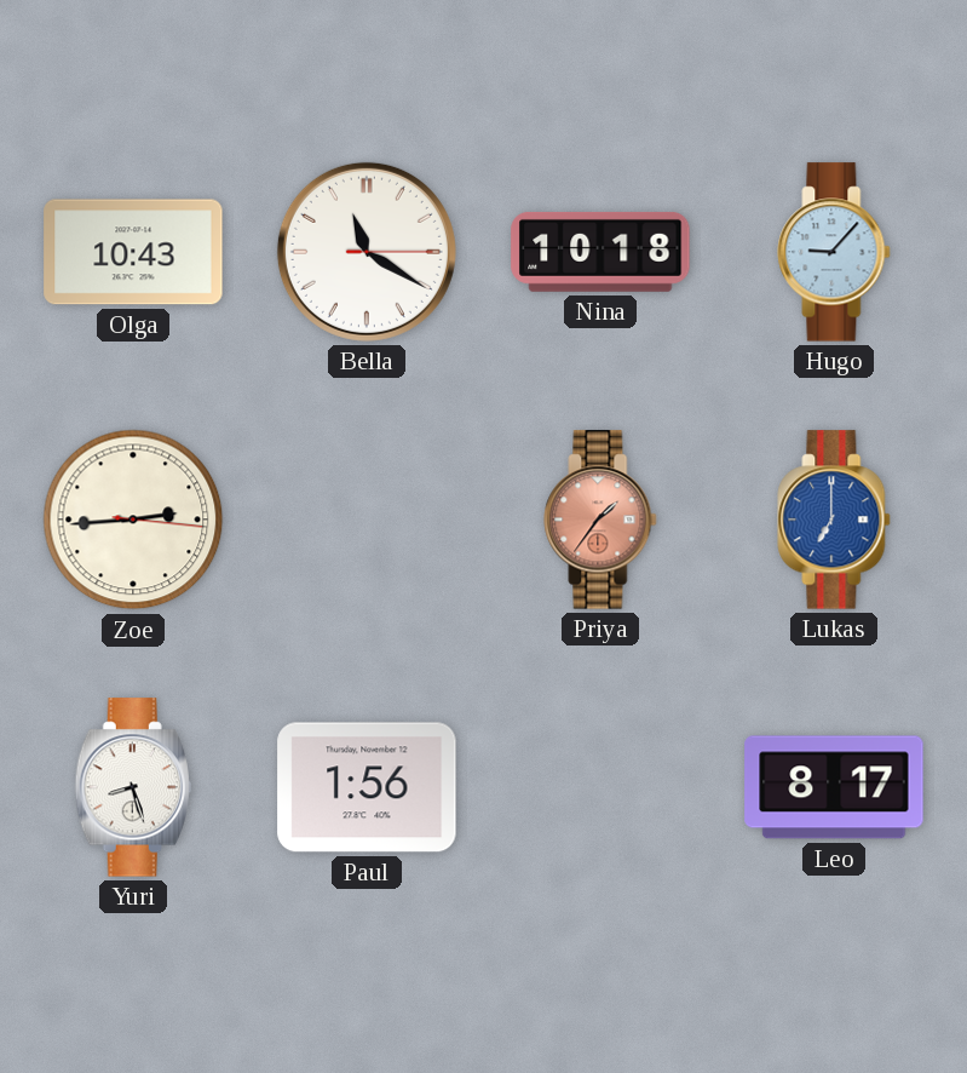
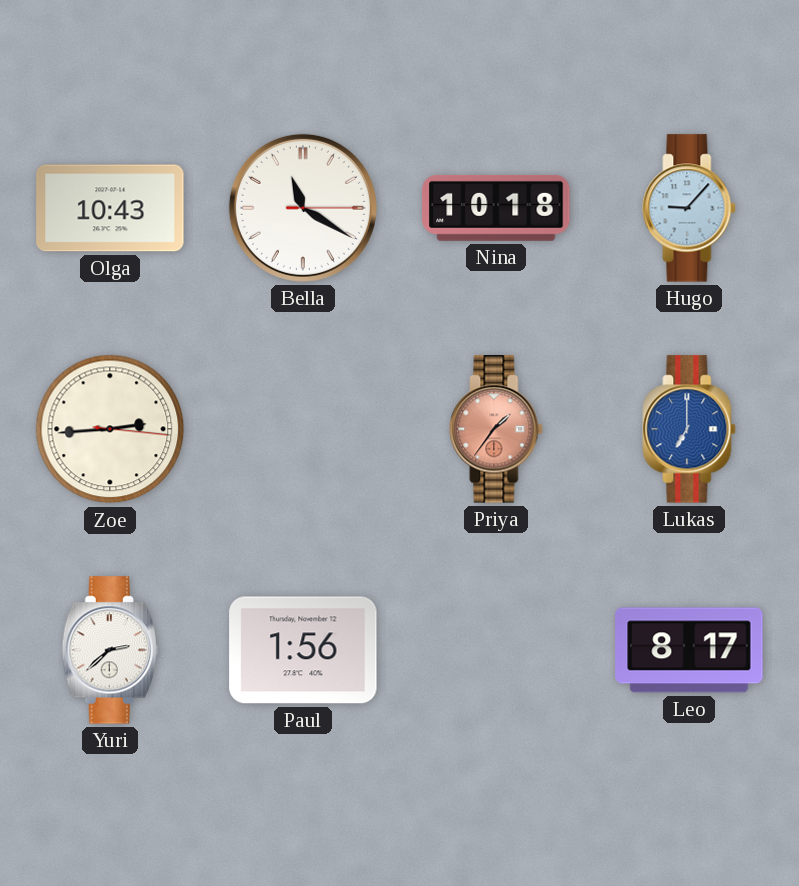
Yuri: 8:27 -> 2:38 (110, 650)
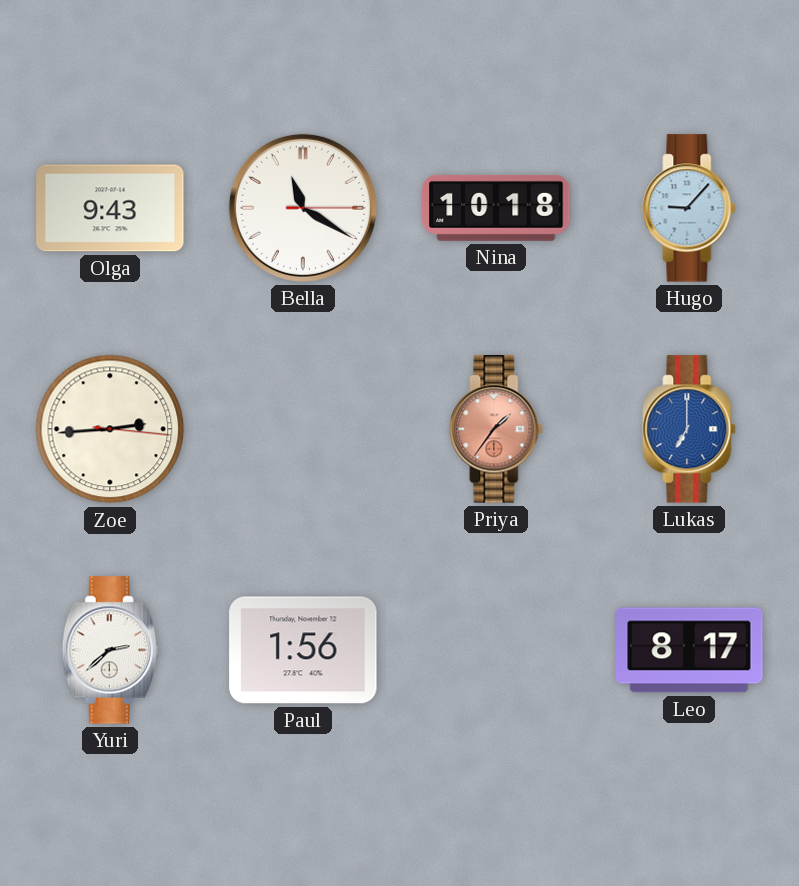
Olga: 10:43 -> 9:43 (110, 208)
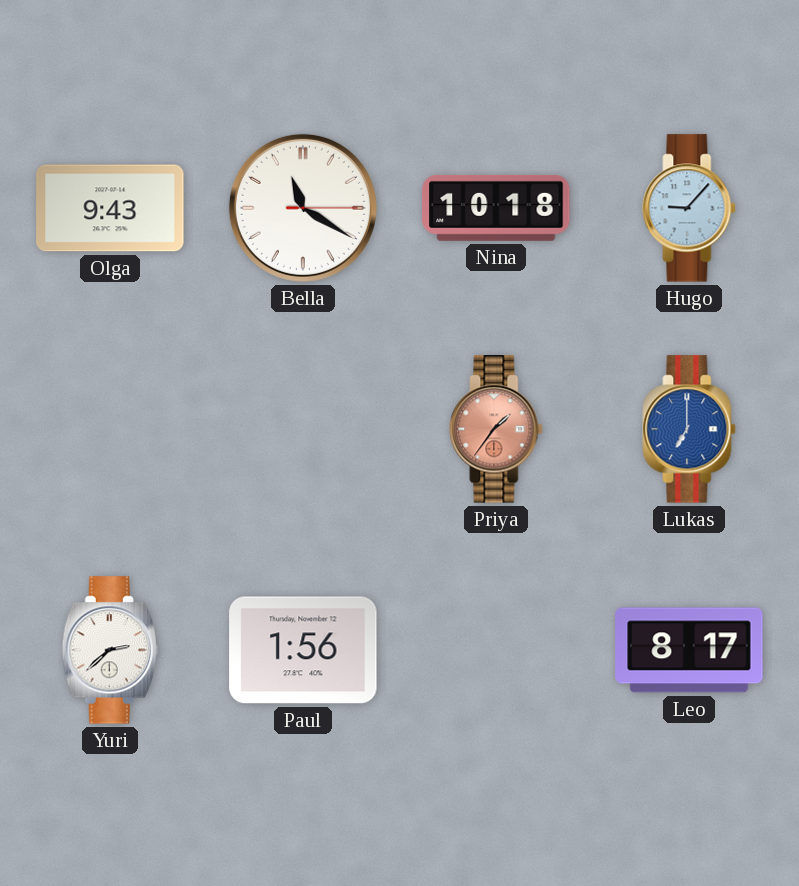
Zoe: 2:44 -> none (110, 429)
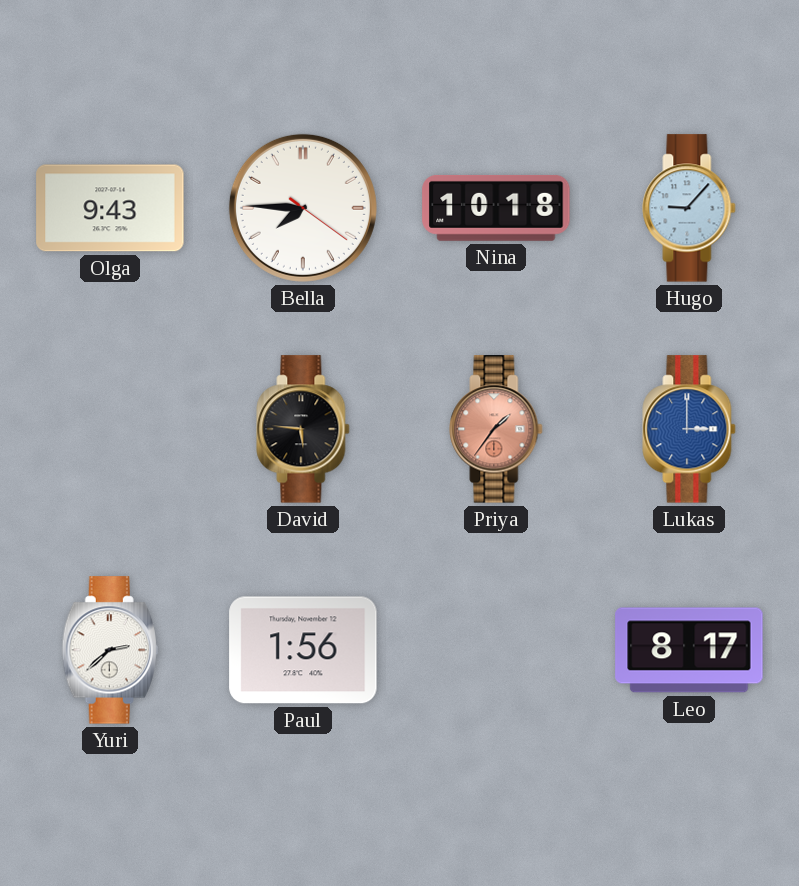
Bella: 11:20 -> 7:45 (303, 208)
David: none -> 5:46 (303, 429)
Lukas: 7:00 -> 3:00 (689, 429)
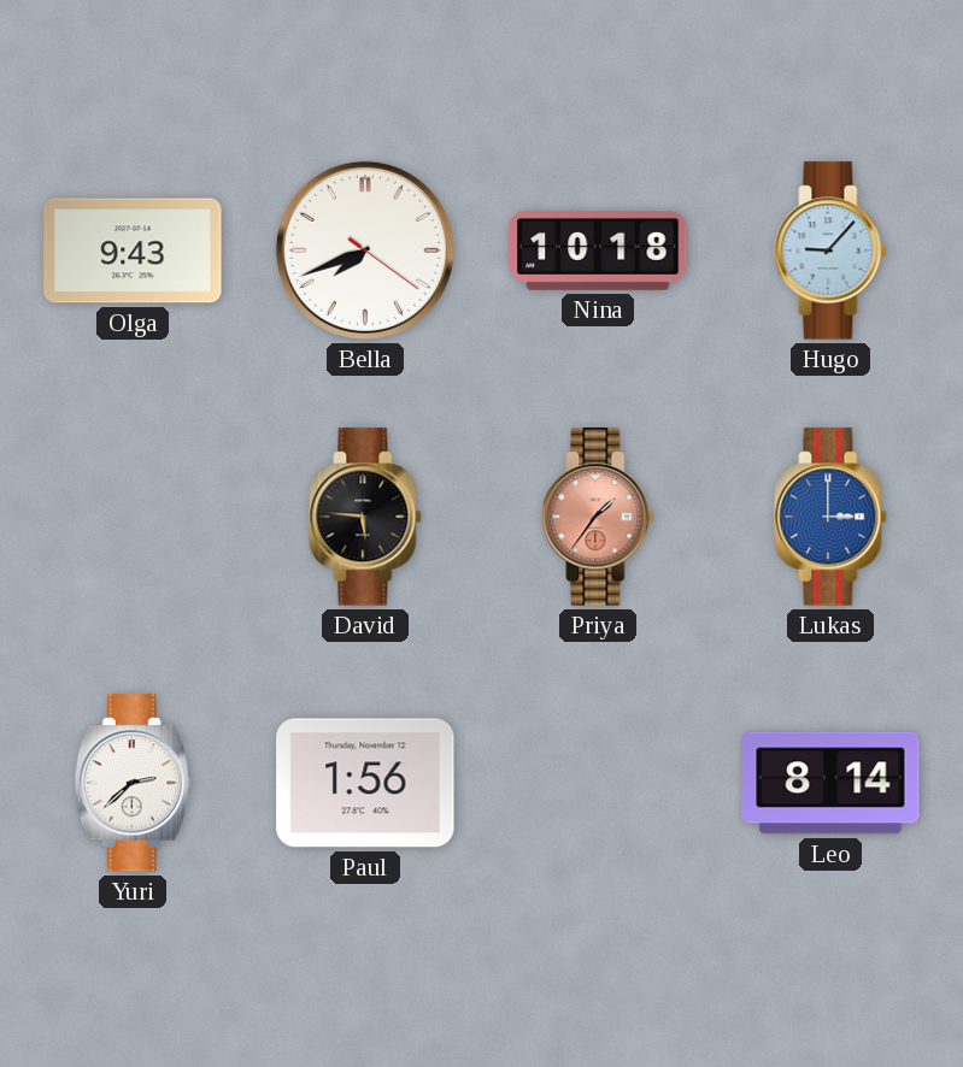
Bella: 7:45 -> 7:41 (365, 250)
Leo: 8:17 -> 8:14 (830, 783)
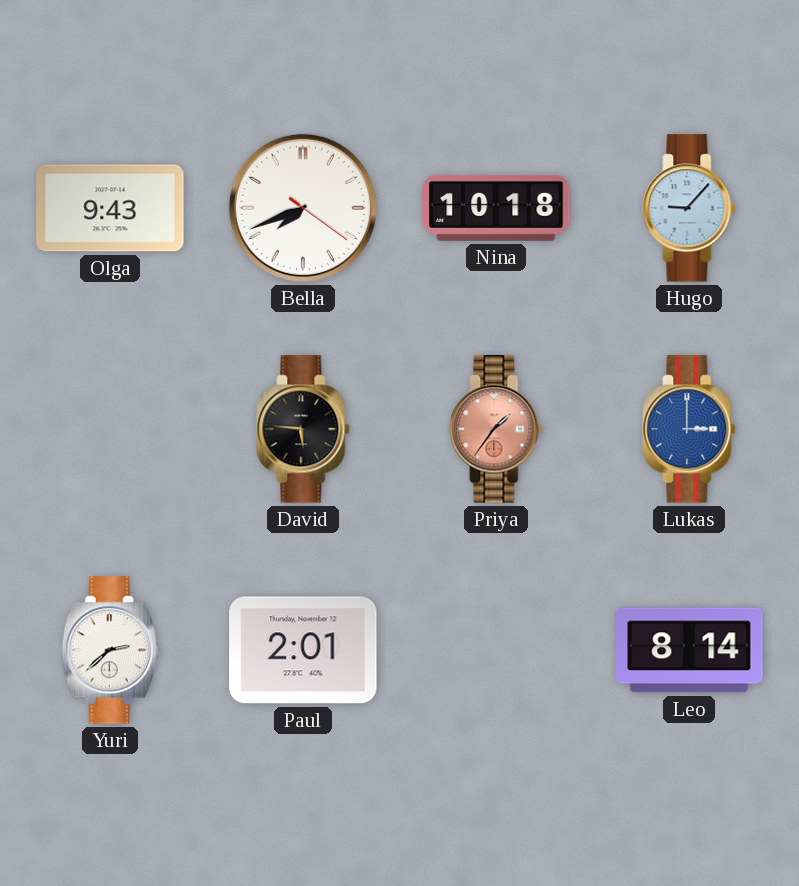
Paul: 1:56 -> 2:01 (303, 650)
